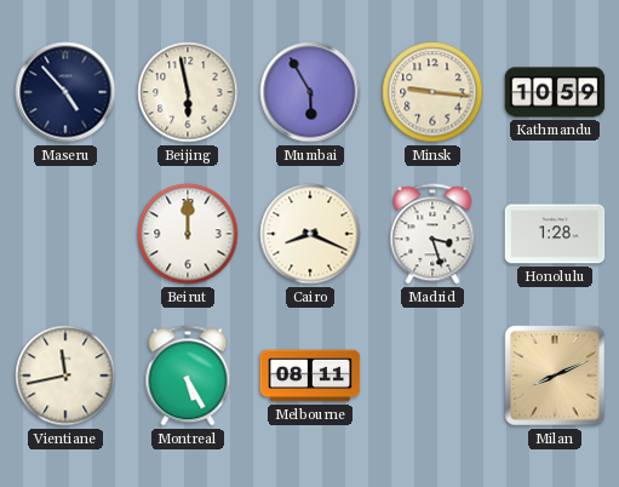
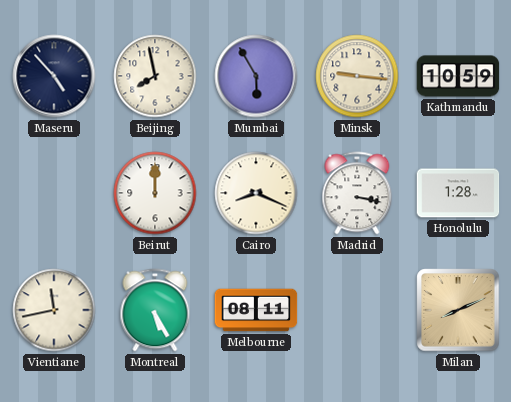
Beijing: 5:58 -> 7:58 (155, 76)
Madrid: 3:27 -> 3:17 (357, 193)
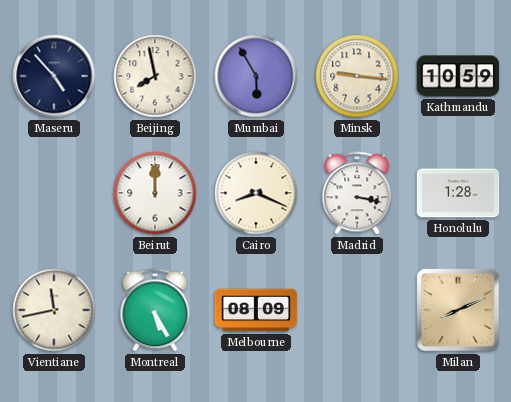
Melbourne: 08:11 -> 08:09 (256, 310)
